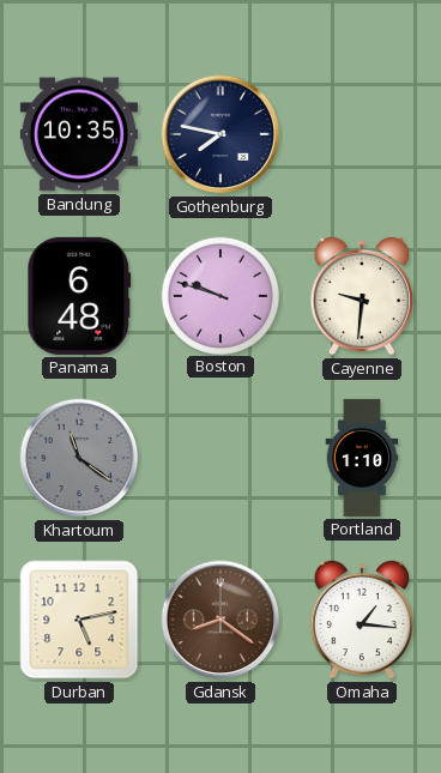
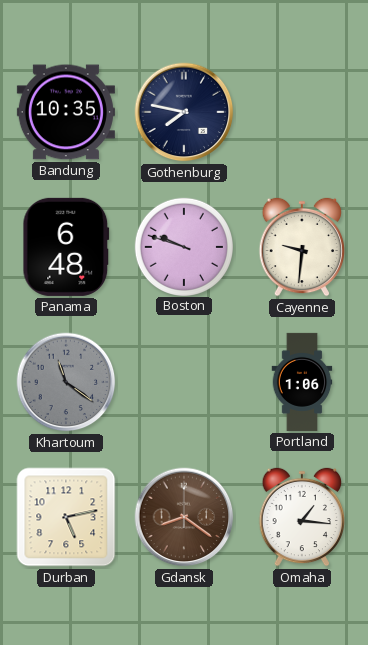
Portland: 1:10 -> 1:06 (302, 382)
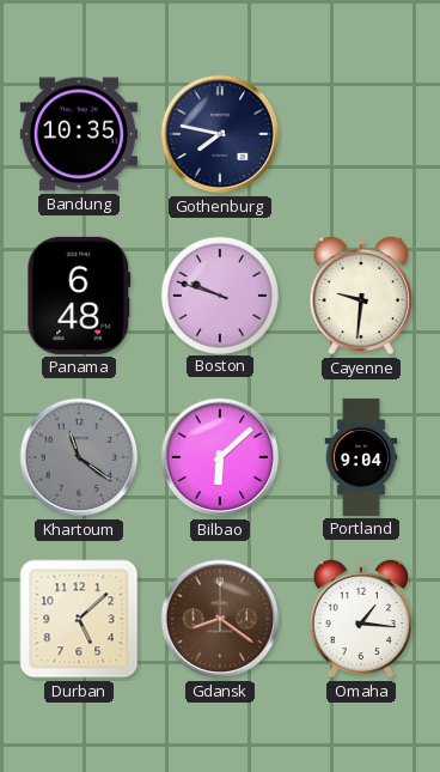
Bilbao: none -> 6:08 (220, 457)
Portland: 1:06 -> 9:04 (361, 457)
Durban: 5:13 -> 5:08 (79, 619)
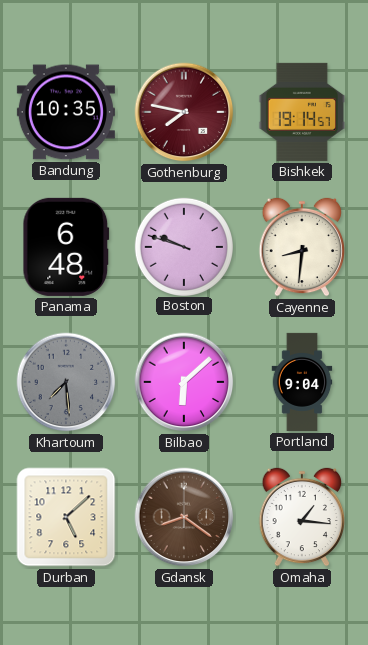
Gothenburg dial: navy -> burgundy (184, 112)
Bishkek: none -> 19:14 (301, 112)
Cayenne: 9:31 -> 8:31 (302, 247)
Khartoum: 11:21 -> 7:29 (66, 382)
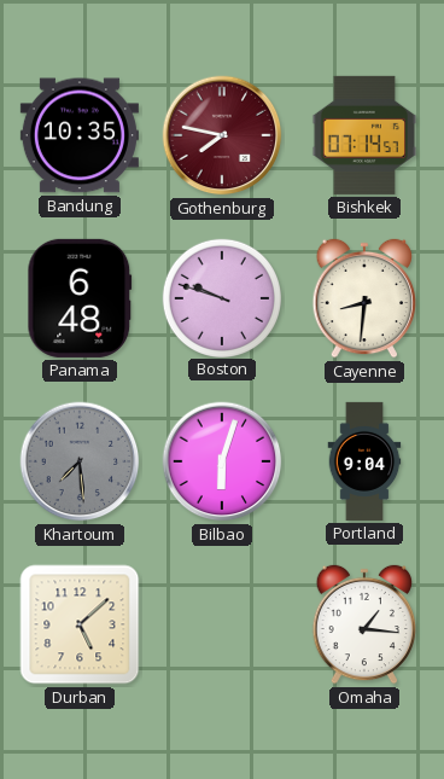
Bishkek: 19:14 -> 07:14 (363, 135)
Bilbao: 6:08 -> 6:03 (222, 461)
Gdansk: 8:21 -> none (184, 517)
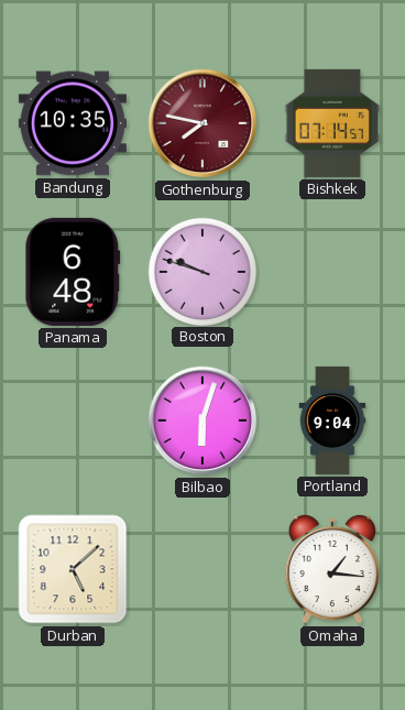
Cayenne: 8:31 -> none (364, 298)
Khartoum: 7:29 -> none (80, 461)
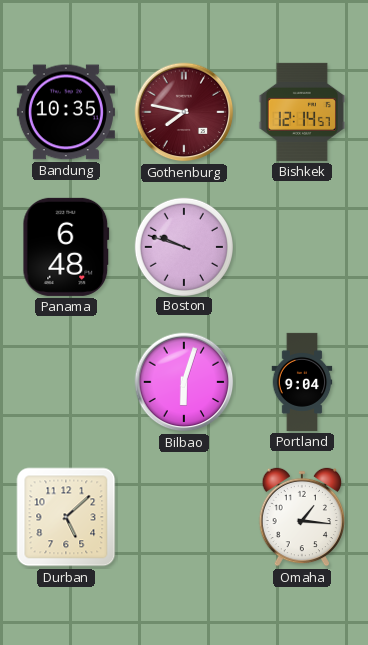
Bishkek: 07:14 -> 12:14 (301, 112)
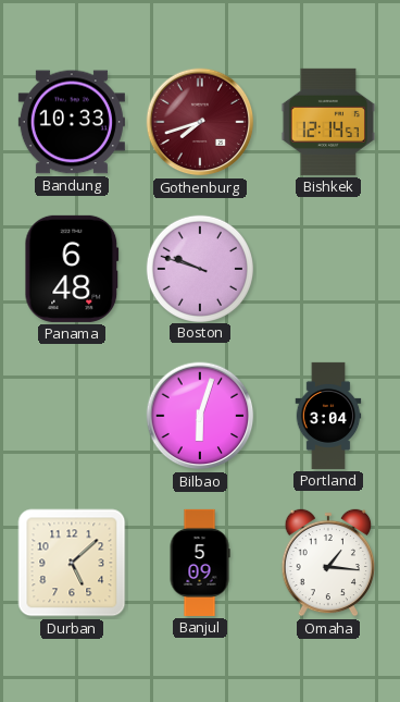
Bandung: 10:35 -> 10:33 (72, 122)
Gothenburg: 7:47 -> 7:42 (200, 122)
Portland: 9:04 -> 3:04 (328, 416)
Banjul: none -> 5:09 (200, 563)
